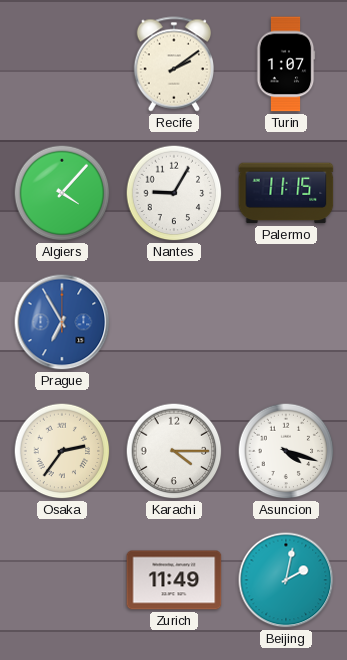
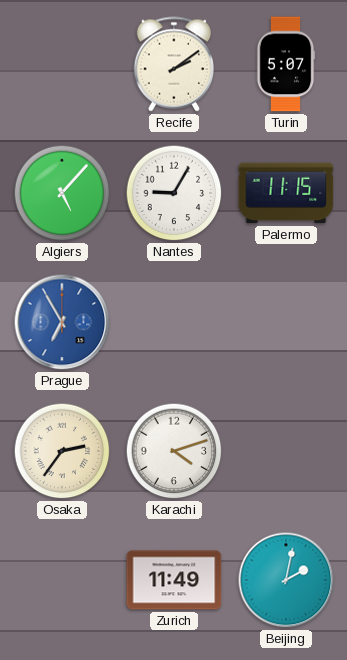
Turin: 1:07 -> 5:07 (286, 64)
Algiers: 4:07 -> 5:07 (62, 193)
Karachi: 4:15 -> 4:12 (174, 451)
Asuncion: 4:18 -> none (286, 451)
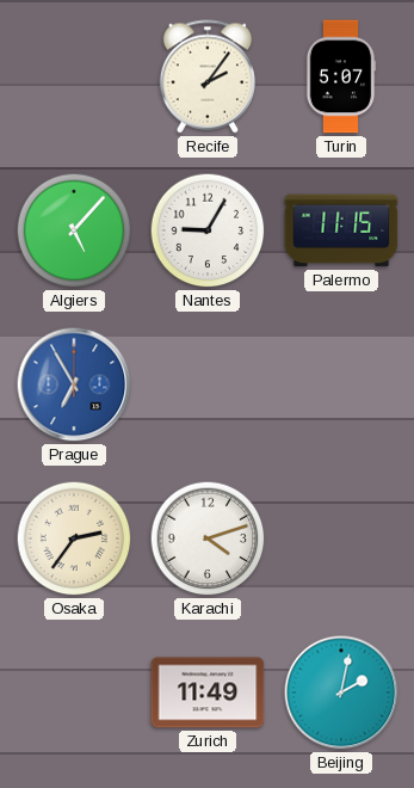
Recife: 2:09 -> 2:06 (206, 76)
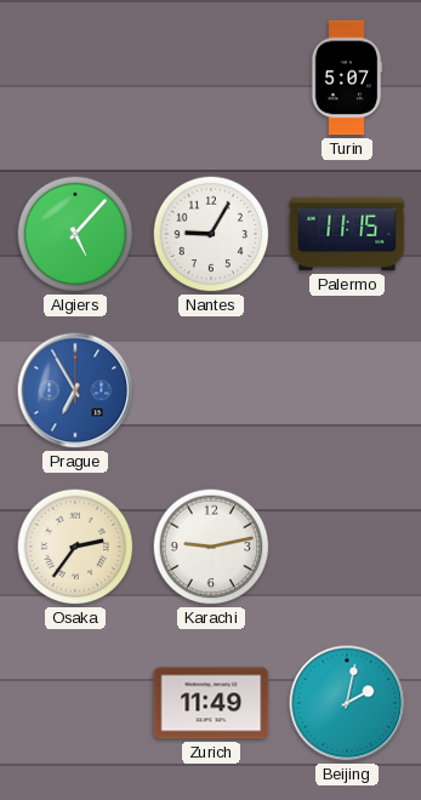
Recife: 2:06 -> none (206, 76)
Karachi: 4:12 -> 9:13 (211, 547)
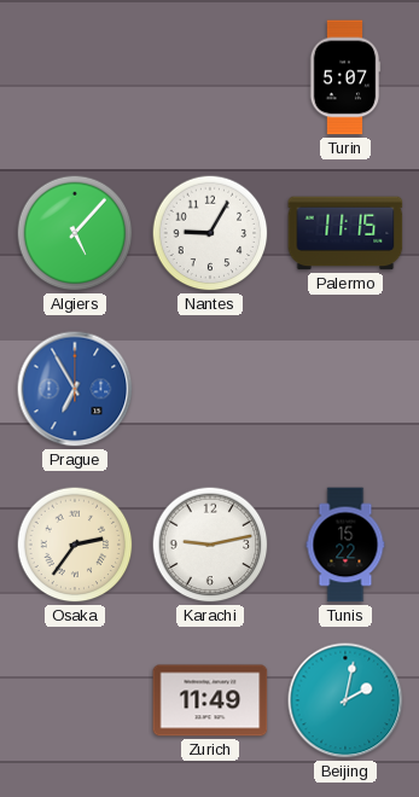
Tunis: none -> 15:22 (345, 545)
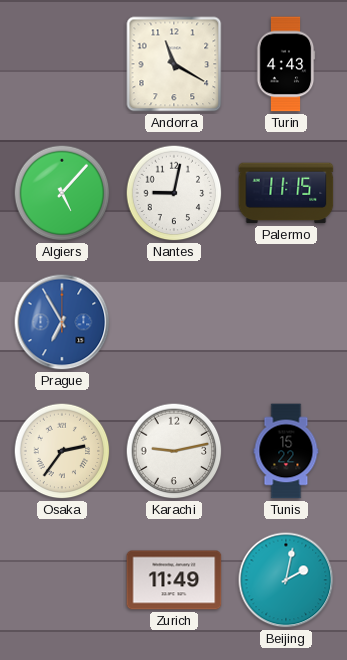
Andorra: none -> 11:20 (174, 64)
Turin: 5:07 -> 4:43 (286, 64)
Nantes: 9:05 -> 9:02 (174, 193)
